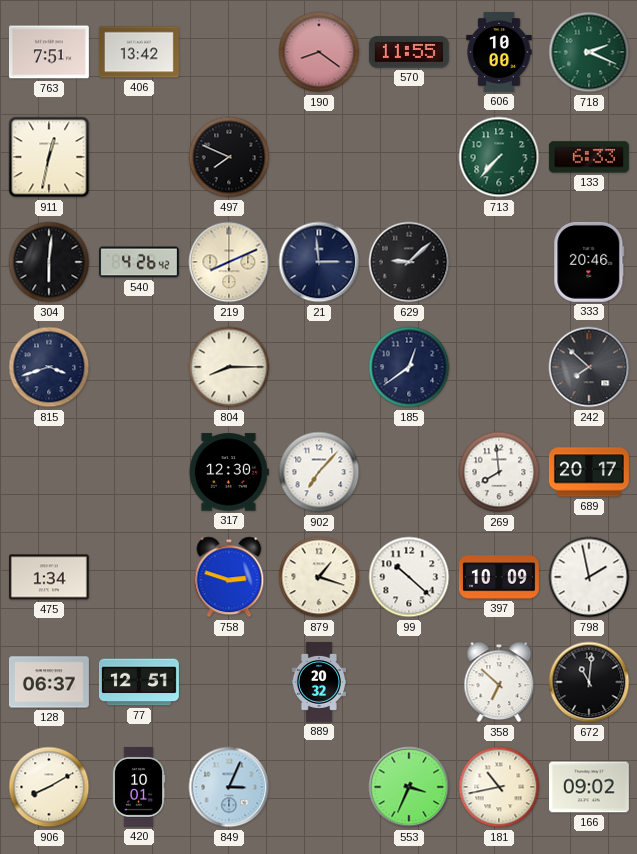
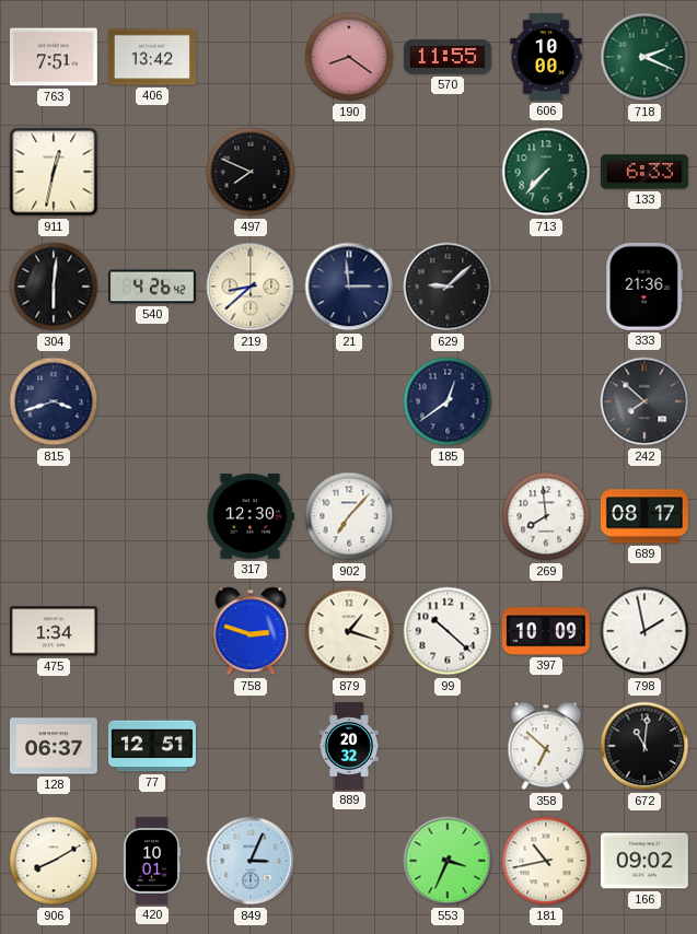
219: 8:11 -> 8:38 (251, 287)
333: 20:46 -> 21:36 (644, 287)
804: 8:15 -> none (229, 367)
689: 20:17 -> 08:17 (644, 516)
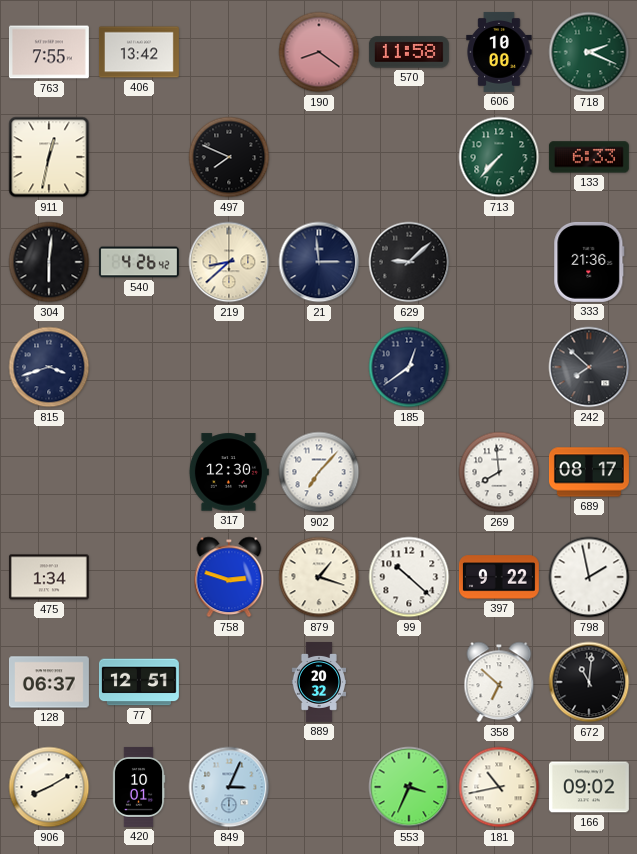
763: 7:51 -> 7:55 (49, 52)
570: 11:55 -> 11:58 (409, 52)
397: 10:09 -> 9:22 (499, 577)
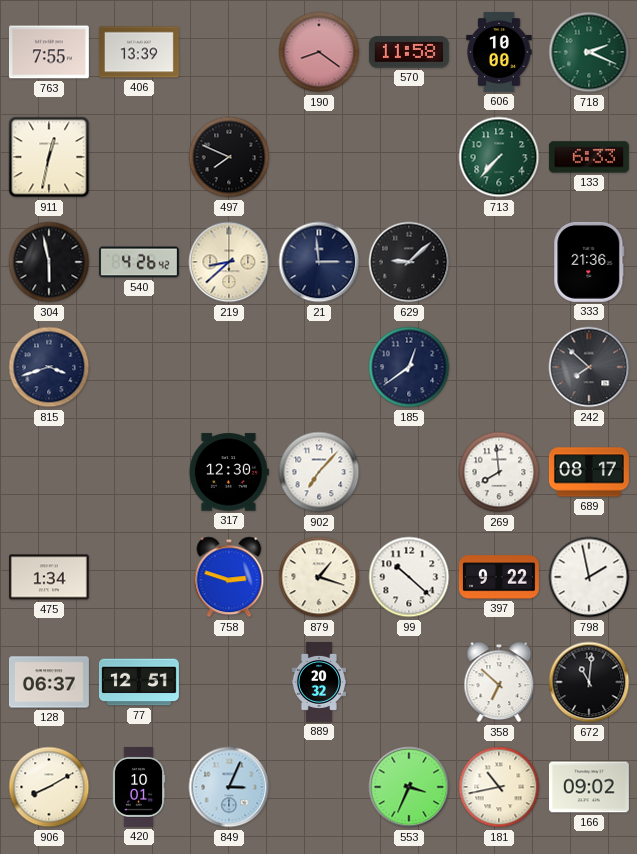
406: 13:42 -> 13:39 (139, 52)
304: 6:01 -> 5:58 (49, 262)
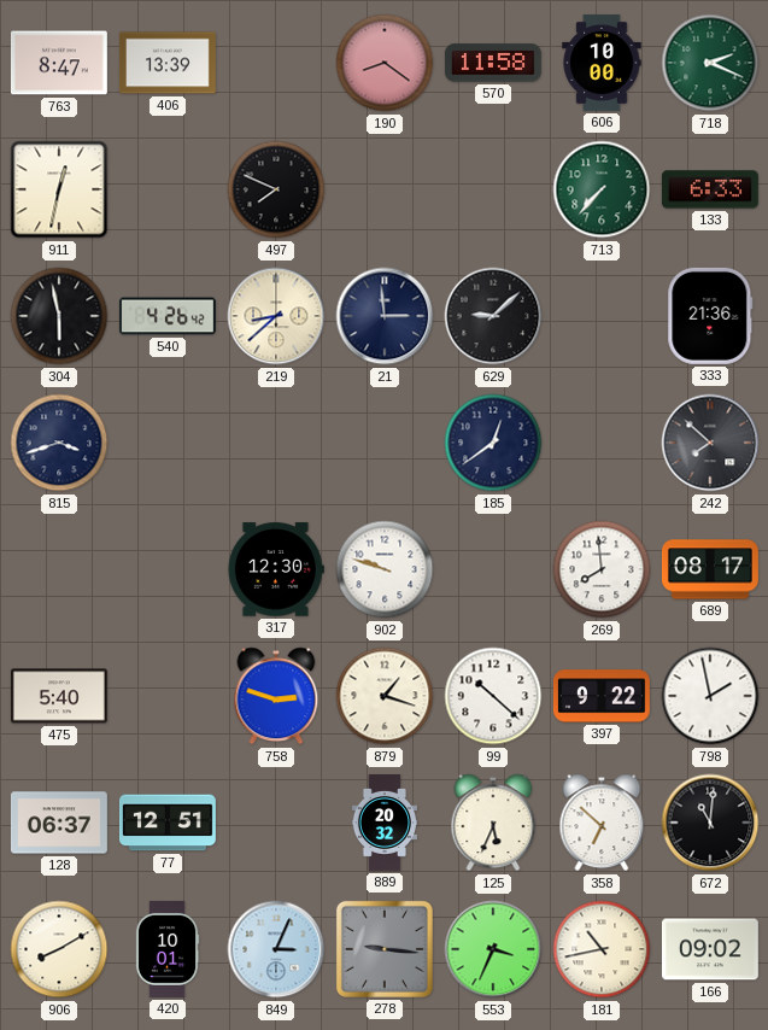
763: 7:55 -> 8:47 (59, 63)
902: 7:07 -> 9:48 (385, 569)
475: 1:34 -> 5:40 (59, 696)
125: none -> 5:34 (493, 823)
278: none -> 9:16 (385, 949)
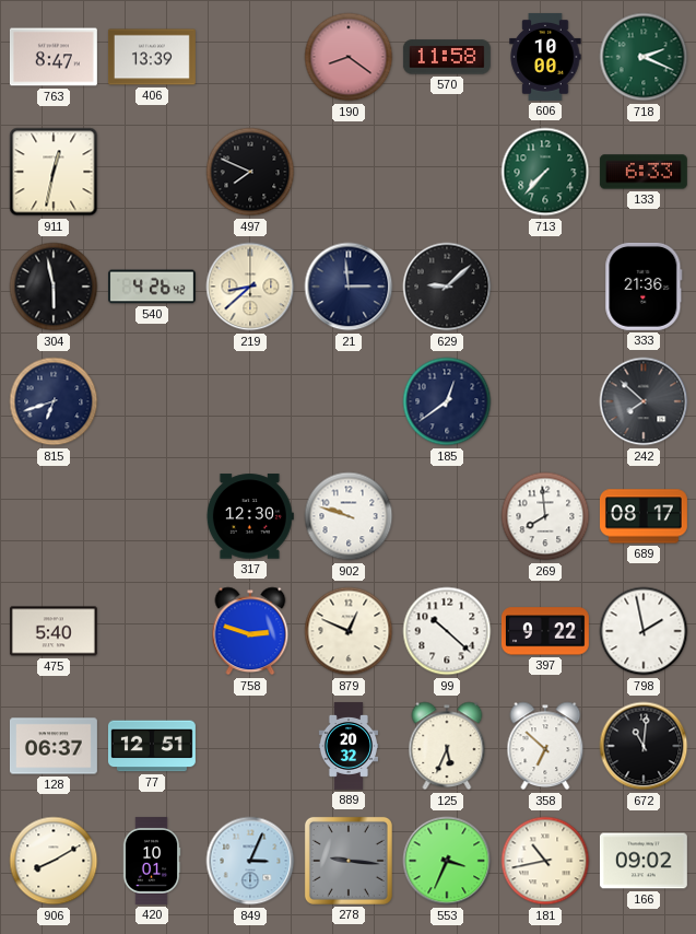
815: 3:42 -> 6:42 (54, 401)
879: 1:18 -> 12:49 (349, 631)
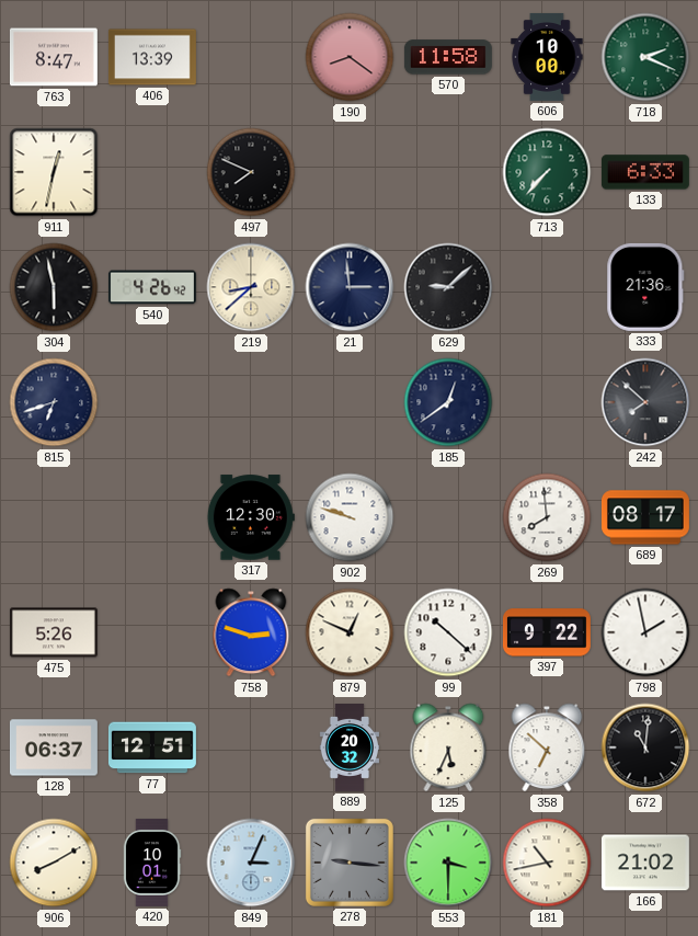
475: 5:40 -> 5:26 (54, 632)
553: 3:34 -> 3:30 (448, 863)
166: 09:02 -> 21:02 (645, 863)
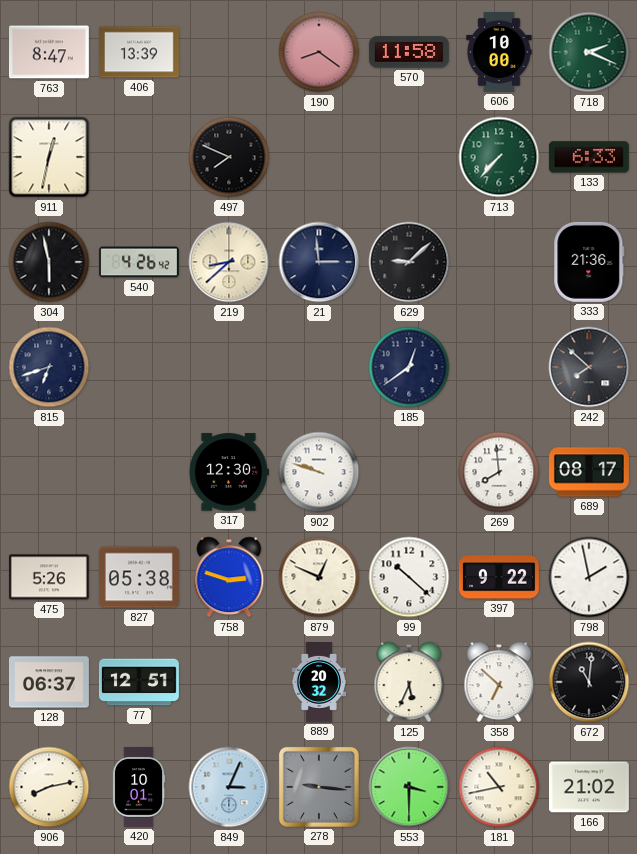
827: none -> 05:38 (139, 577)
906: 8:10 -> 8:13 (49, 787)
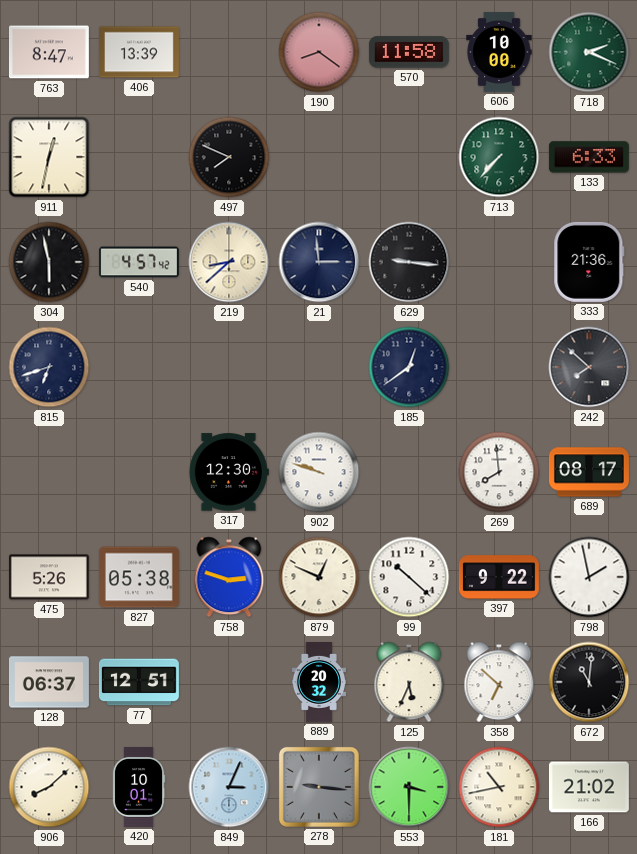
540: 4:26 -> 4:57 (139, 262)
629: 9:08 -> 9:16 (409, 262)
906: 8:13 -> 8:08 (49, 787)
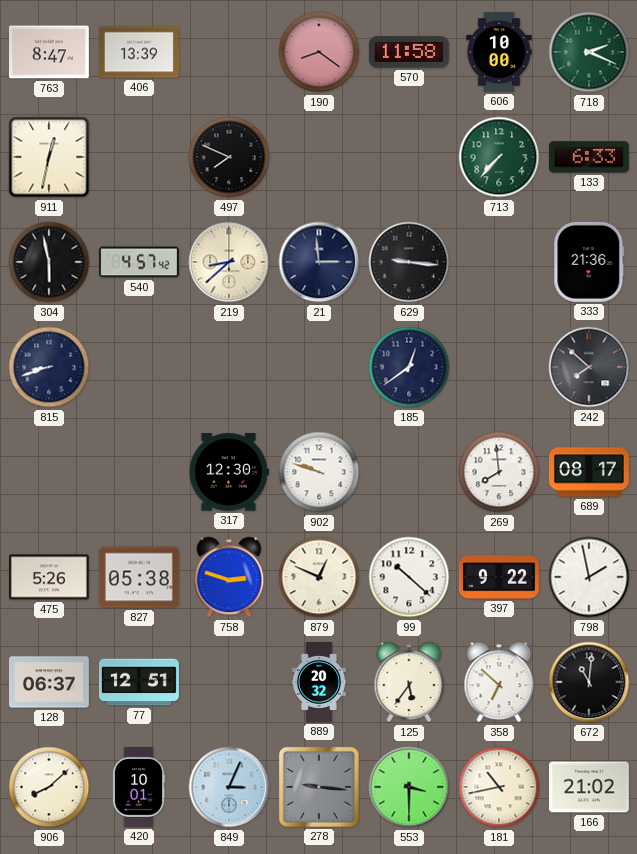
815: 6:42 -> 8:42 (49, 367)
125: 5:34 -> 5:36 (409, 682)
